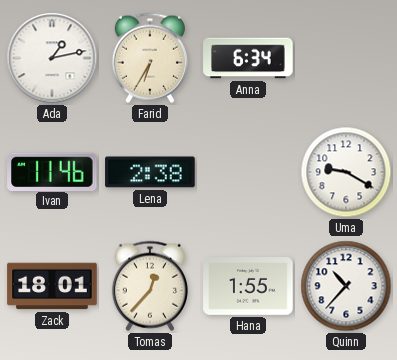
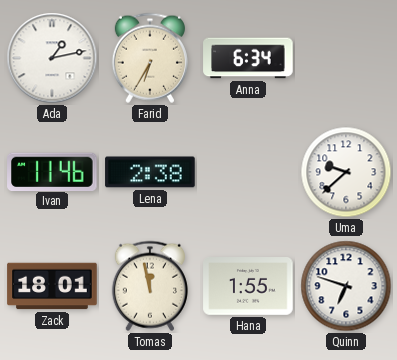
Uma: 9:20 -> 9:38 (346, 172)
Tomas: 12:37 -> 11:58 (150, 286)
Quinn: 10:37 -> 6:48 (346, 286)
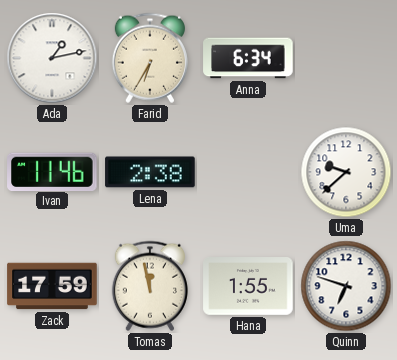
Zack: 18:01 -> 17:59 (52, 286)
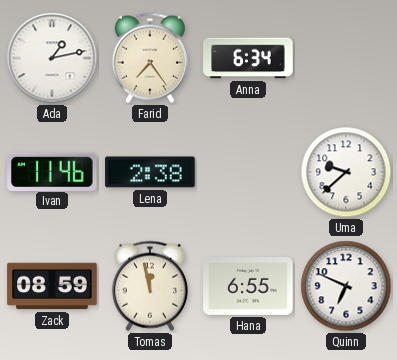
Farid: 6:35 -> 7:24 (150, 58)
Zack: 17:59 -> 08:59 (52, 286)
Hana: 1:55 -> 6:55 (248, 287)
Quinn: 6:48 -> 6:49 (346, 286)
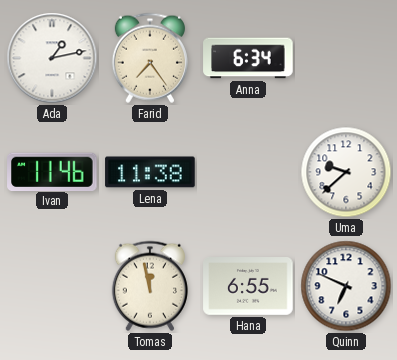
Lena: 2:38 -> 11:38 (150, 172)
Zack: 08:59 -> none (52, 286)
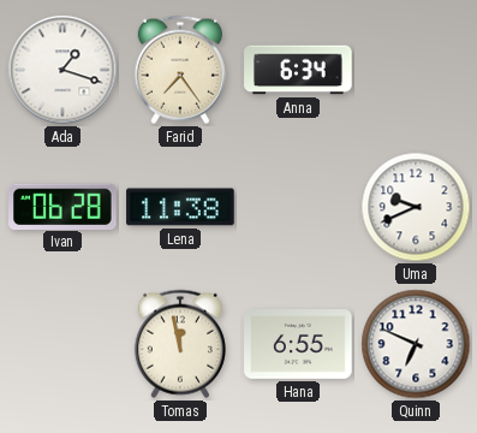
Ada: 1:13 -> 1:18 (62, 70)
Ivan: 11:46 -> 06:28 (62, 206)
Uma: 9:38 -> 9:41 (416, 207)
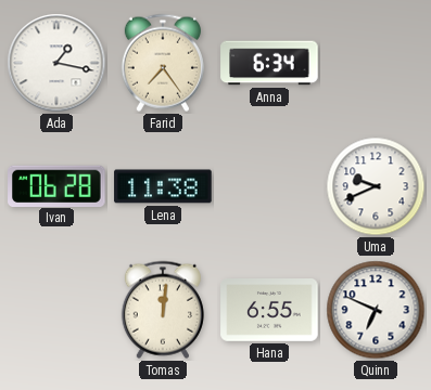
Ada: 1:18 -> 1:17 (56, 63)
Tomas: 11:58 -> 12:01 (163, 310)
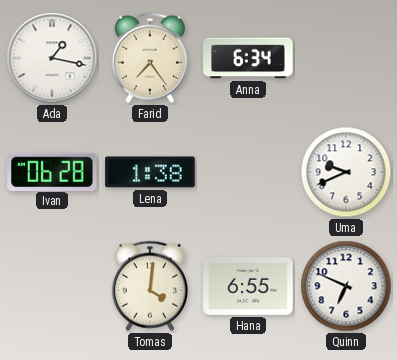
Lena: 11:38 -> 1:38 (150, 172)
Tomas: 12:01 -> 4:01 (150, 286)
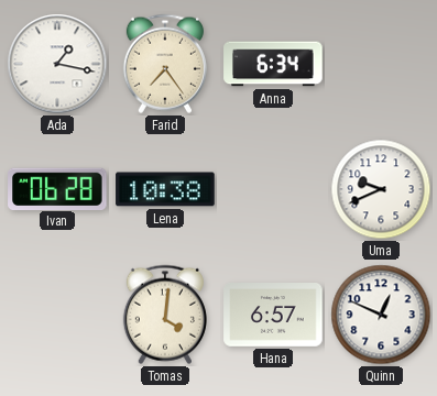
Lena: 1:38 -> 10:38 (165, 189)
Hana: 6:55 -> 6:57 (273, 316)
Quinn: 6:49 -> 12:49 (381, 315)
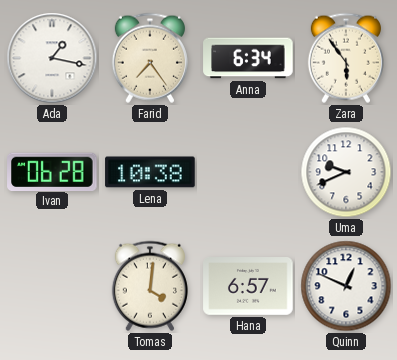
Zara: none -> 5:54 (346, 58)
